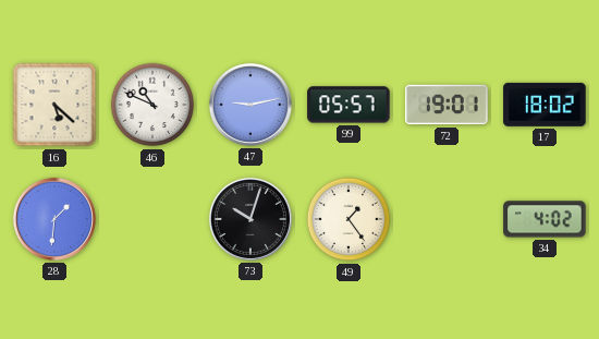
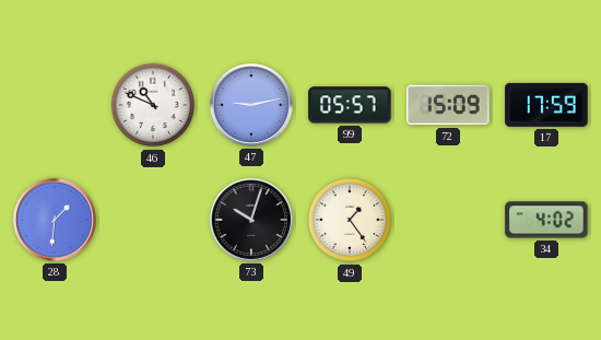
16: 5:22 -> none (54, 105)
72: 19:01 -> 15:09 (448, 105)
17: 18:02 -> 17:59 (546, 105)
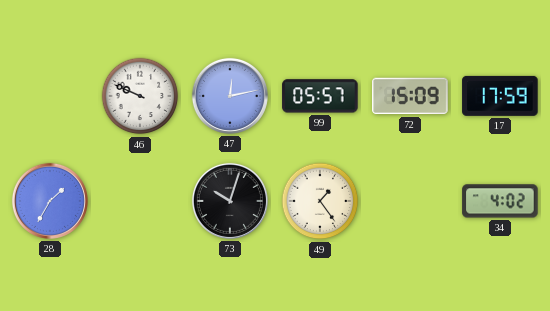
46: 10:49 -> 9:49 (140, 96)
47: 9:13 -> 12:13 (230, 96)
28: 1:31 -> 1:35 (50, 201)
